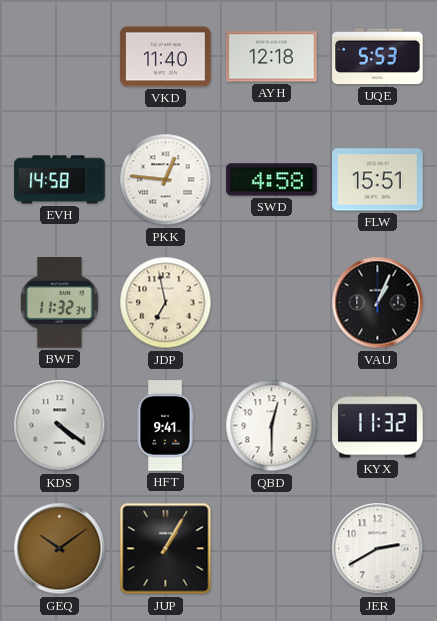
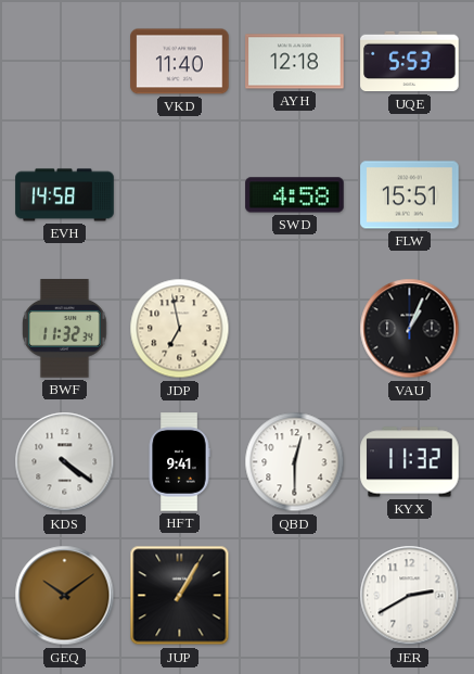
PKK: 12:46 -> none (166, 180)
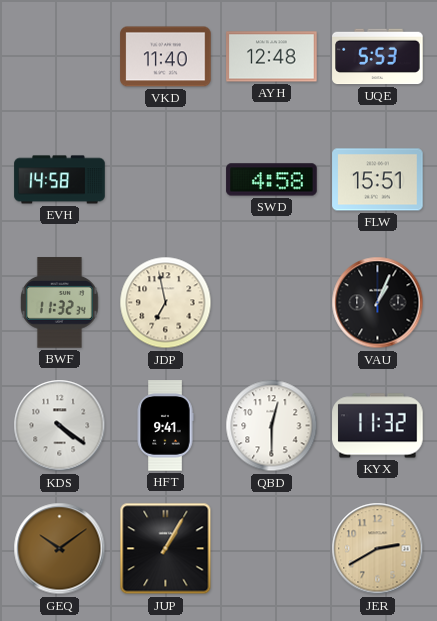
AYH: 12:18 -> 12:48 (272, 57)
JER dial: white -> champagne (378, 549)
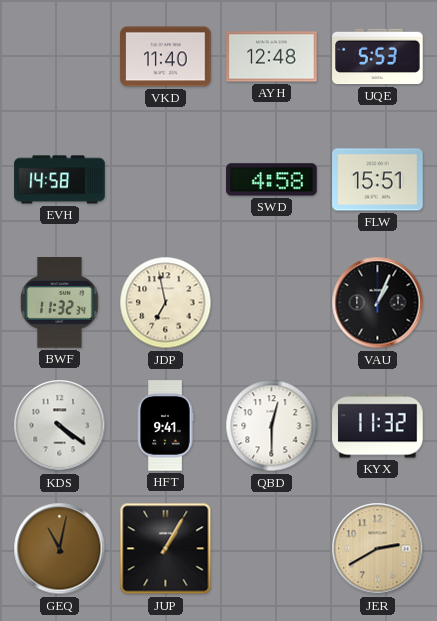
GEQ: 10:09 -> 11:02 (60, 549)
